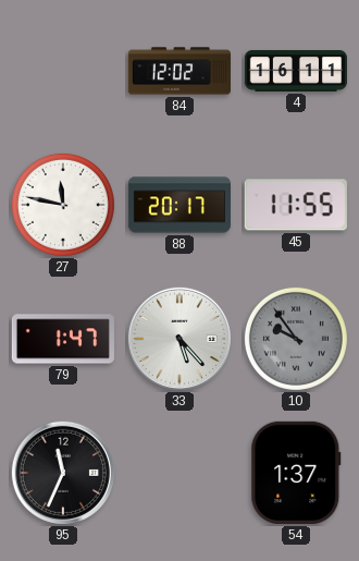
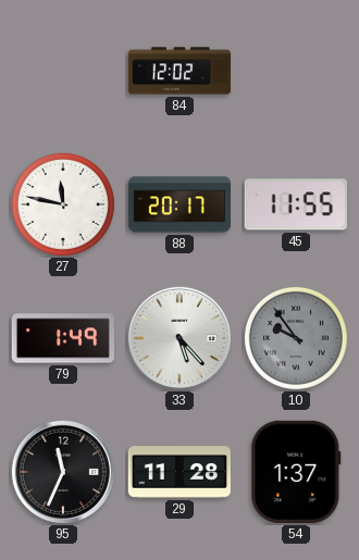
4: 16:11 -> none (295, 71)
79: 1:47 -> 1:49 (63, 338)
29: none -> 11:28 (179, 472)
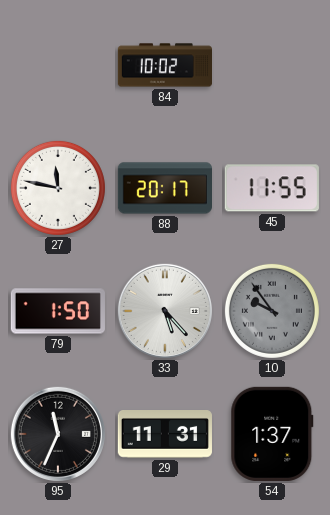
84: 12:02 -> 10:02 (164, 65)
79: 1:49 -> 1:50 (58, 311)
29: 11:28 -> 11:31 (165, 434)
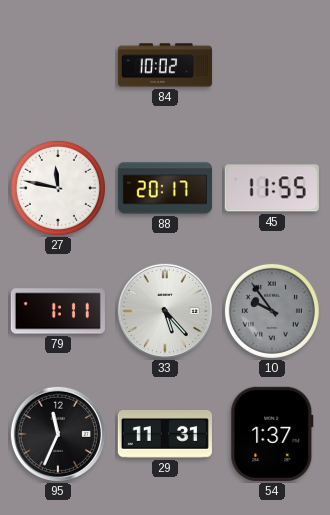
79: 1:50 -> 1:11 (58, 311)
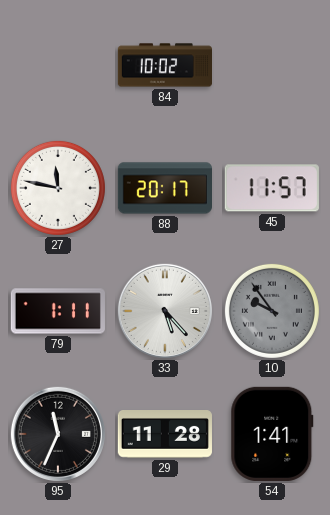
45: 11:55 -> 11:57 (272, 188)
29: 11:31 -> 11:28 (165, 434)
54: 1:37 -> 1:41 (272, 434)
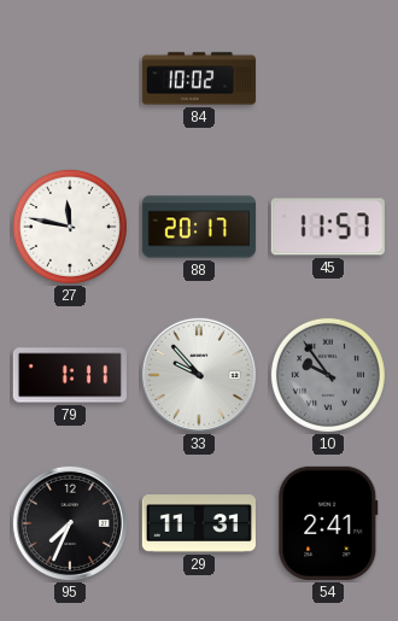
33: 5:23 -> 9:53 (199, 375)
95: 11:34 -> 7:34 (70, 523)
29: 11:28 -> 11:31 (199, 523)
54: 1:41 -> 2:41 (328, 523)
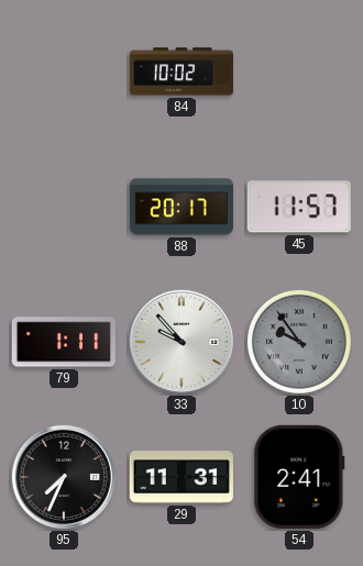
27: 11:47 -> none (70, 227)
